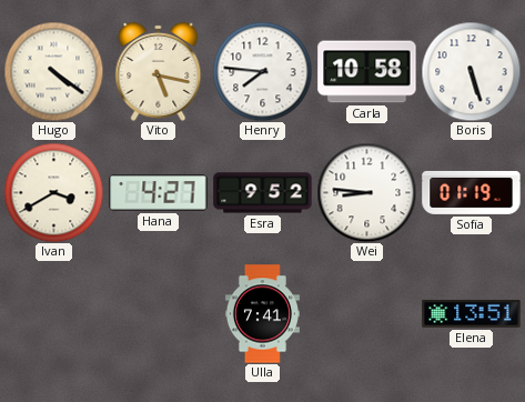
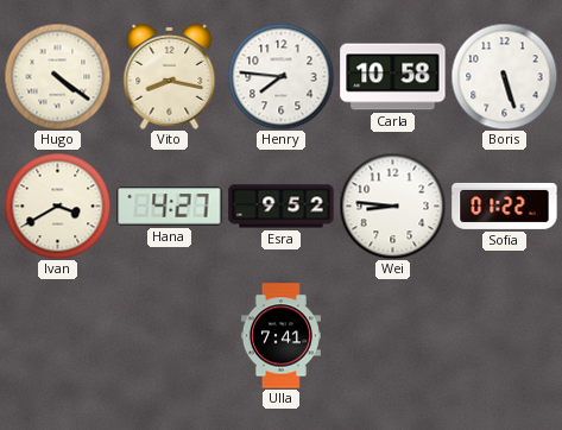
Vito: 5:17 -> 8:17 (170, 76)
Sofia: 01:19 -> 01:22 (505, 205)
Elena: 13:51 -> none (472, 313)
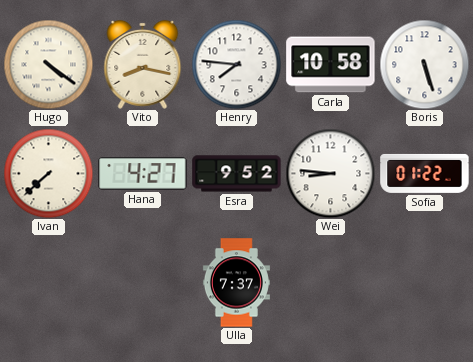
Ivan: 3:40 -> 7:38 (48, 173)
Ulla: 7:41 -> 7:37 (236, 283)
